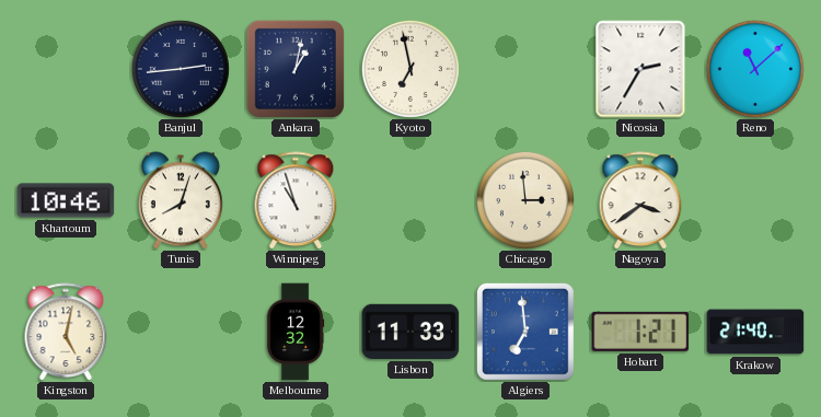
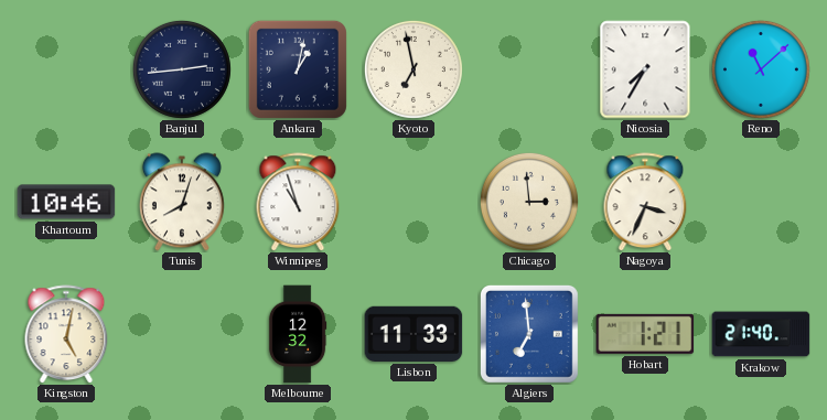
Nicosia: 2:35 -> 7:35 (645, 69)
Nagoya: 3:39 -> 3:34 (645, 202)
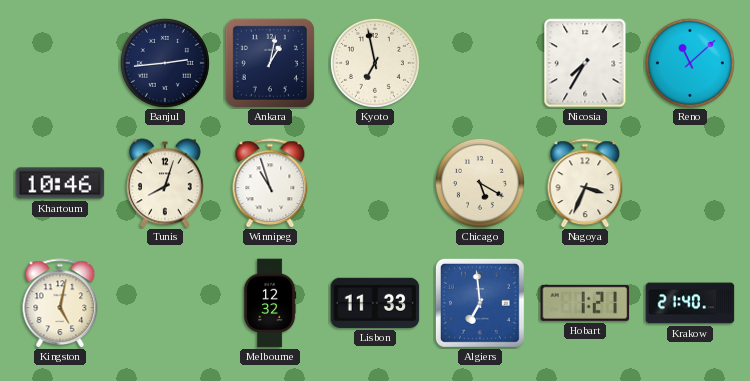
Chicago: 2:59 -> 5:20 (480, 183)
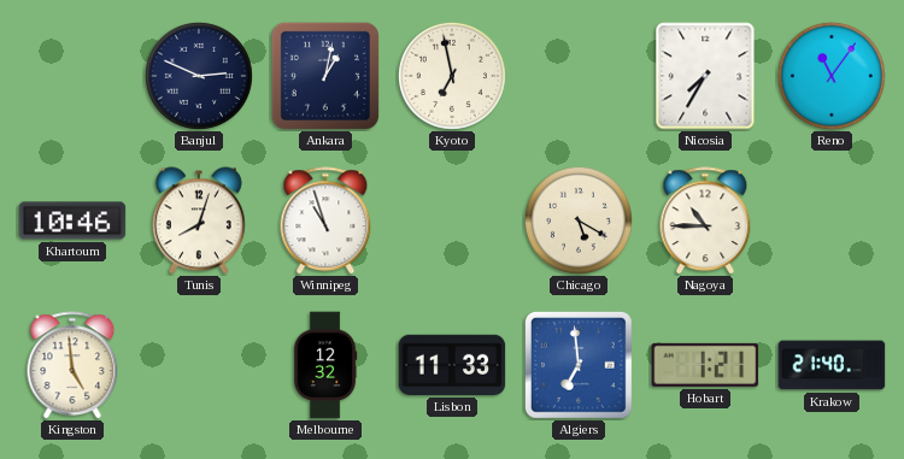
Banjul: 2:44 -> 2:49 (199, 76)
Reno: 11:08 -> 11:06 (832, 76)
Nagoya: 3:34 -> 10:45 (705, 220)
Kingston: 5:02 -> 4:59 (72, 365)
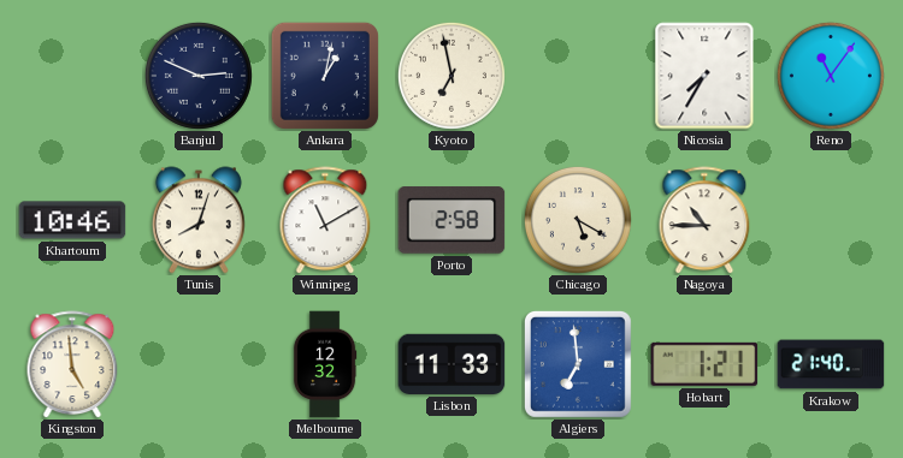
Winnipeg: 10:57 -> 11:10 (325, 220)
Porto: none -> 2:58 (451, 220)
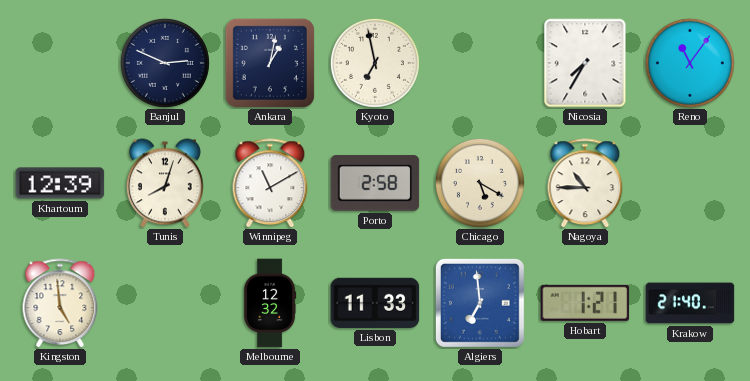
Khartoum: 10:46 -> 12:39 (60, 183)
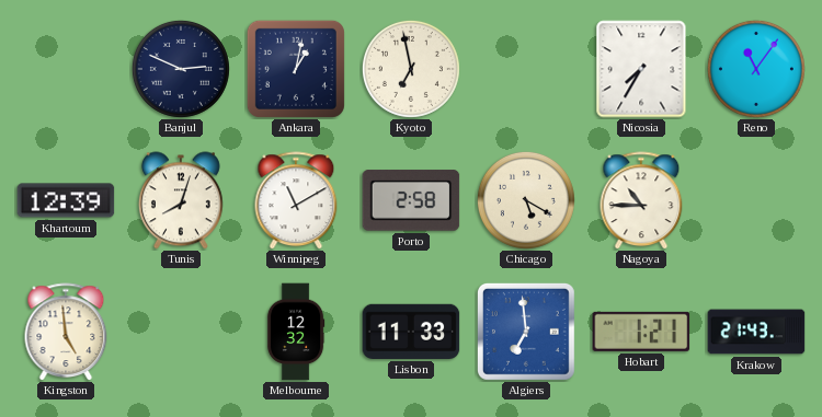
Krakow: 21:40 -> 21:43 (756, 332)
